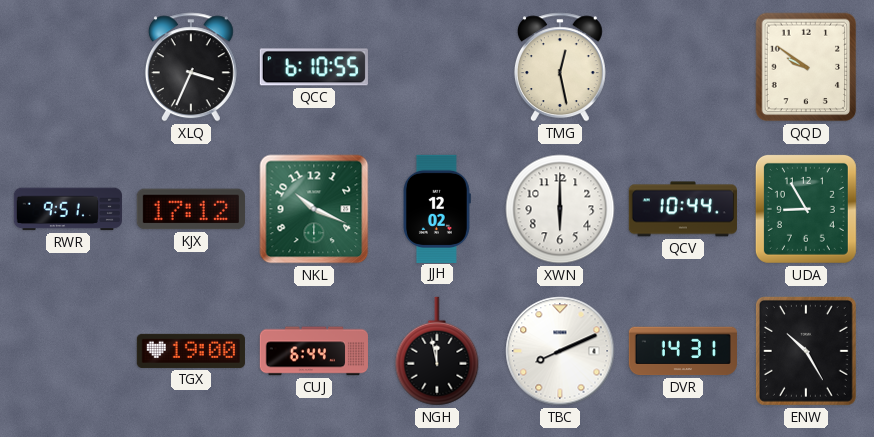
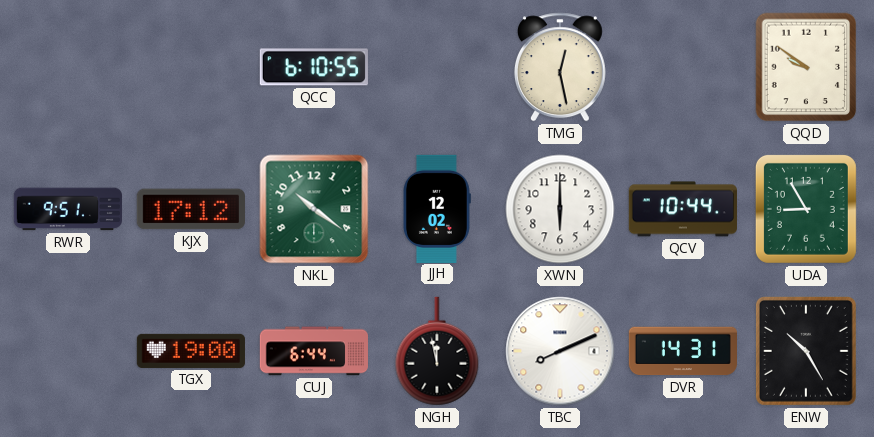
XLQ: 3:34 -> none (191, 67)
NKL: 10:19 -> 10:21 (314, 209)
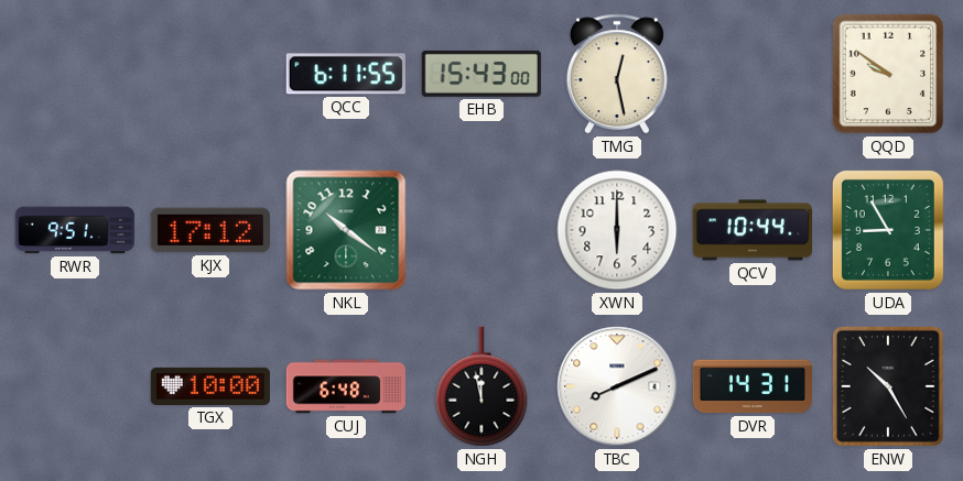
QCC: 6:10 -> 6:11 (346, 74)
EHB: none -> 15:43 (481, 74)
JJH: 12:02 -> none (436, 208)
TGX: 19:00 -> 10:00 (209, 386)
CUJ: 6:44 -> 6:48 (345, 386)
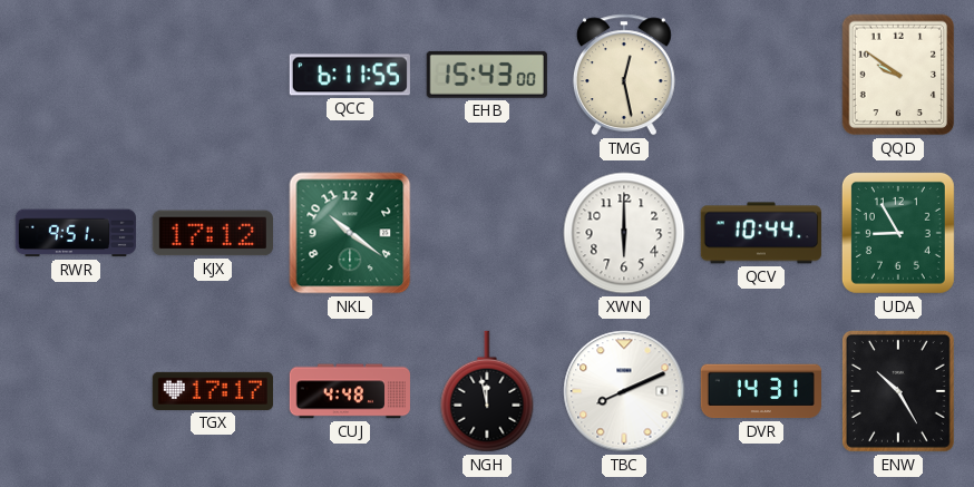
TGX: 10:00 -> 17:17 (212, 391)
CUJ: 6:48 -> 4:48 (349, 391)
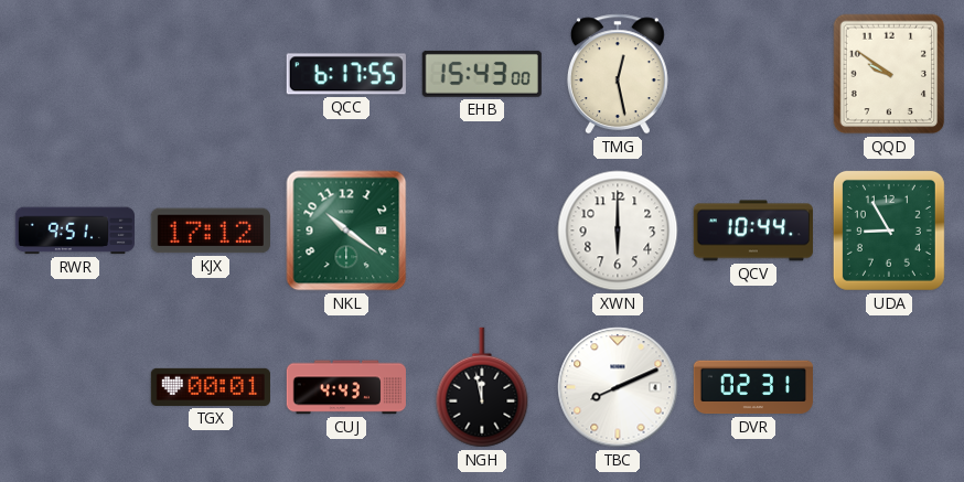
QCC: 6:11 -> 6:17 (346, 74)
TGX: 17:17 -> 00:01 (210, 387)
CUJ: 4:48 -> 4:43 (345, 387)
DVR: 14:31 -> 02:31 (752, 387)
ENW: 10:25 -> none (898, 391)
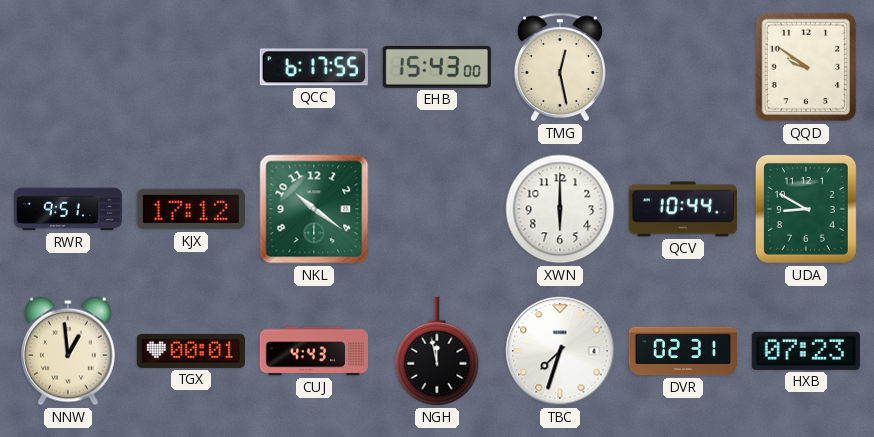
UDA: 8:55 -> 8:50 (806, 209)
NNW: none -> 12:59 (68, 351)
TBC: 8:11 -> 7:33 (560, 351)
HXB: none -> 07:23 (806, 351)
